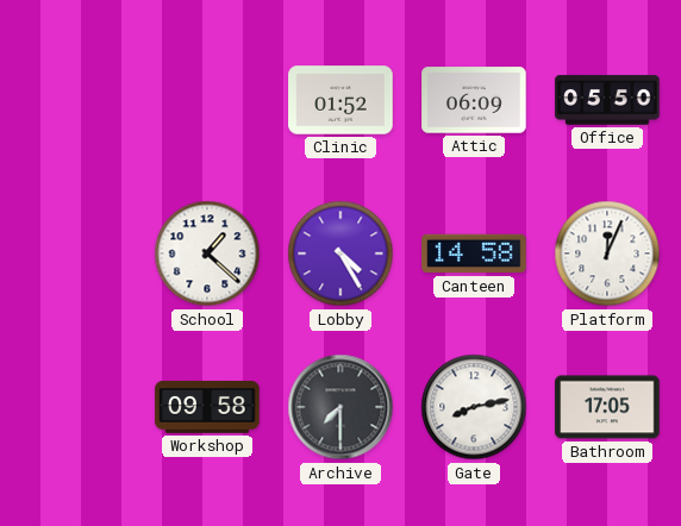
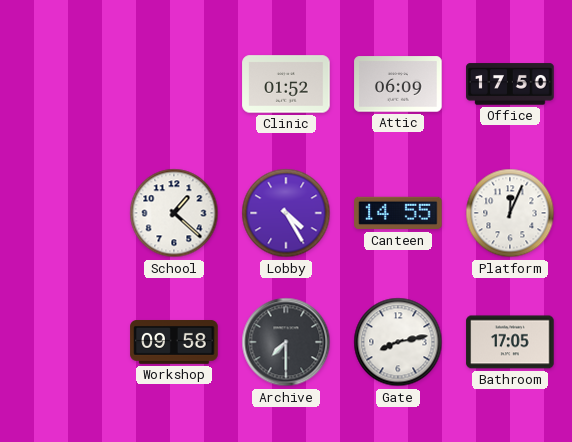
Office: 05:50 -> 17:50 (510, 84)
Canteen: 14:58 -> 14:55 (398, 213)
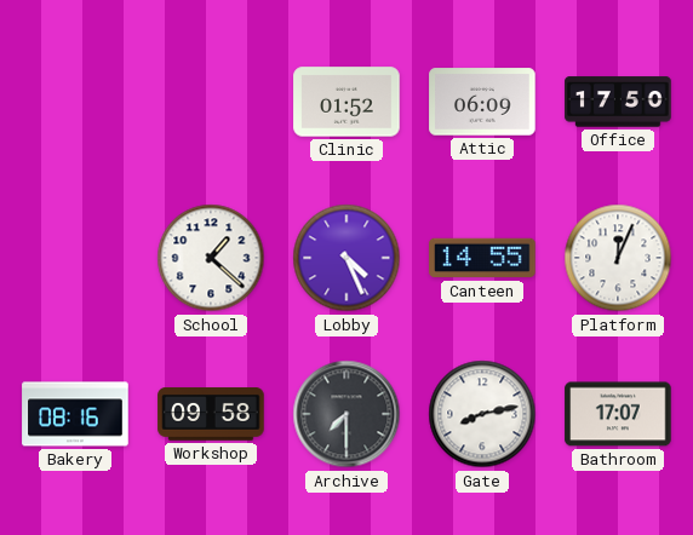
Lobby: 4:25 -> 4:26 (346, 258)
Bakery: none -> 08:16 (75, 414)
Bathroom: 17:05 -> 17:07 (618, 414)
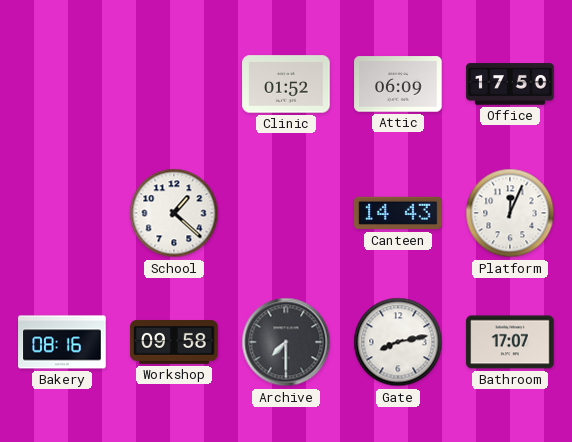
Lobby: 4:26 -> none (346, 258)
Canteen: 14:55 -> 14:43 (398, 213)
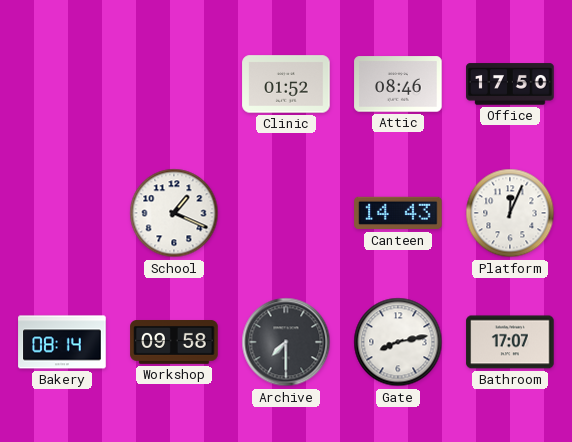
Attic: 06:09 -> 08:46 (398, 84)
School: 1:22 -> 1:19 (174, 213)
Bakery: 08:16 -> 08:14 (62, 342)
